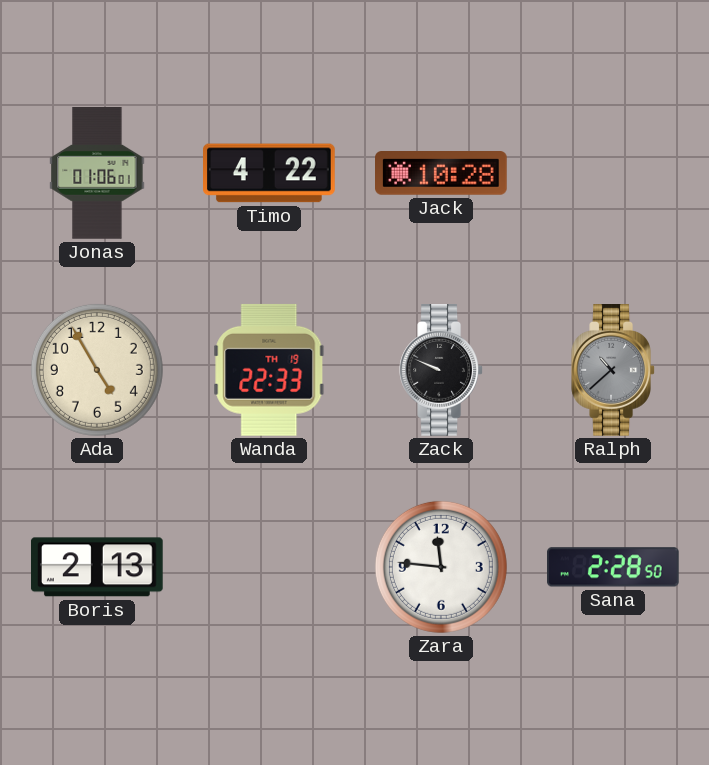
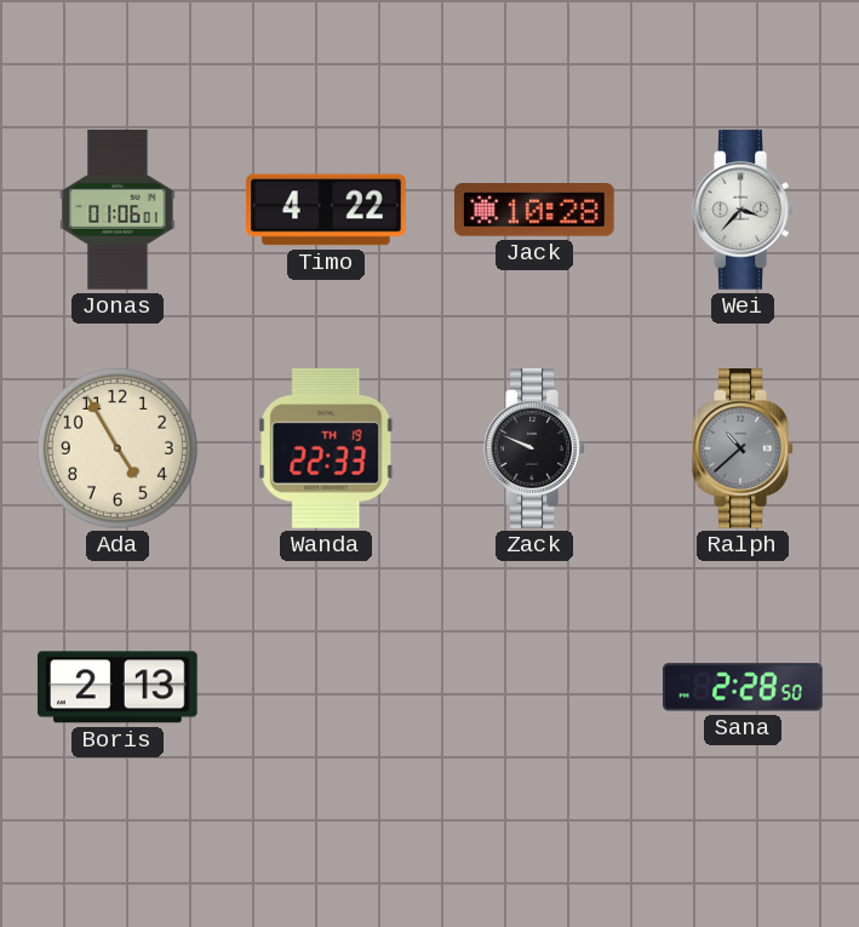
Wei: none -> 3:37 (743, 210)
Zara: 11:46 -> none (441, 567)
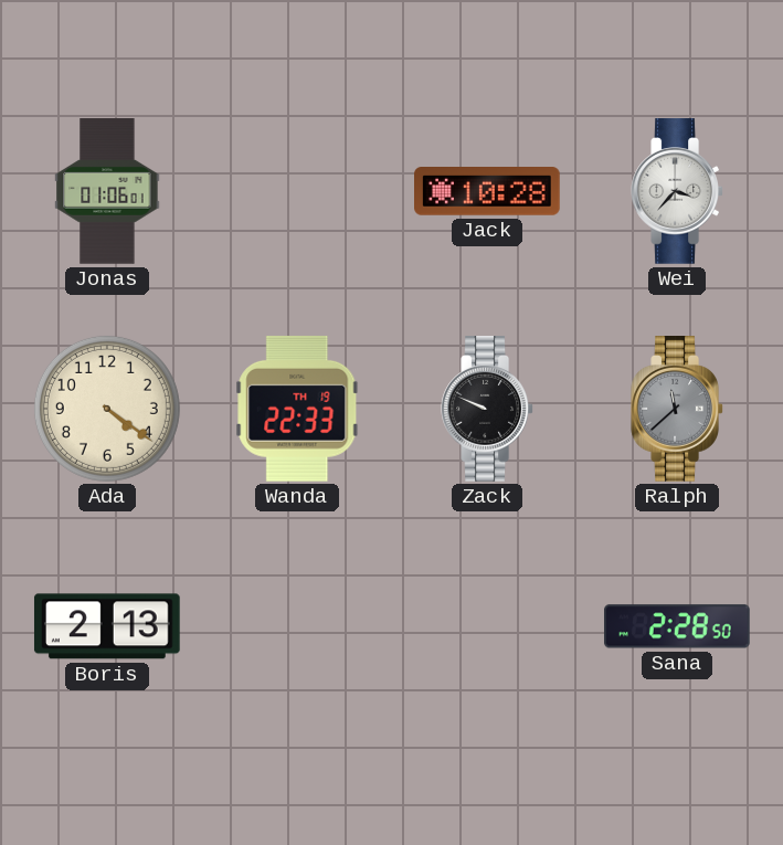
Timo: 4:22 -> none (327, 210)
Ada: 4:55 -> 4:21 (107, 409)
Ralph: 10:38 -> 11:38 (677, 409)
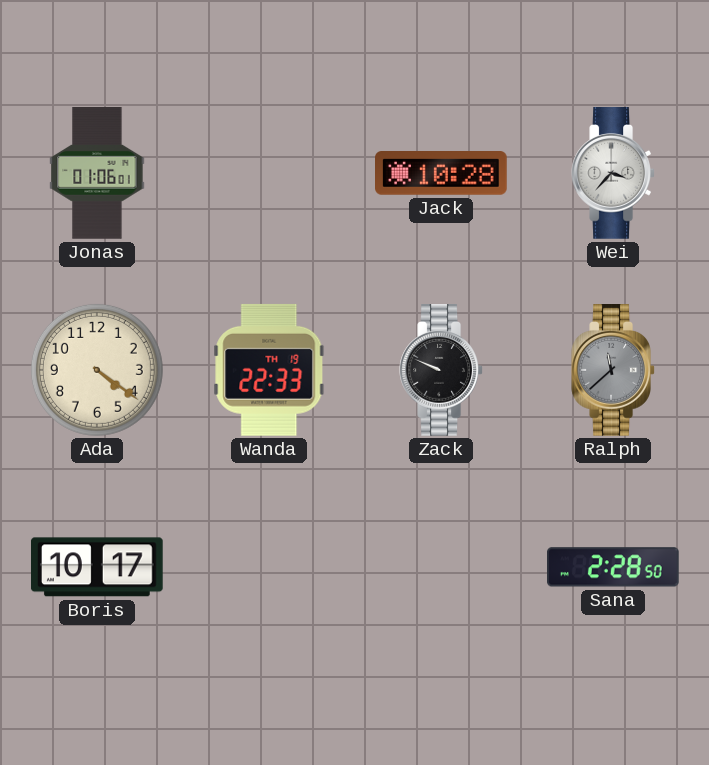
Boris: 2:13 -> 10:17 (97, 567)
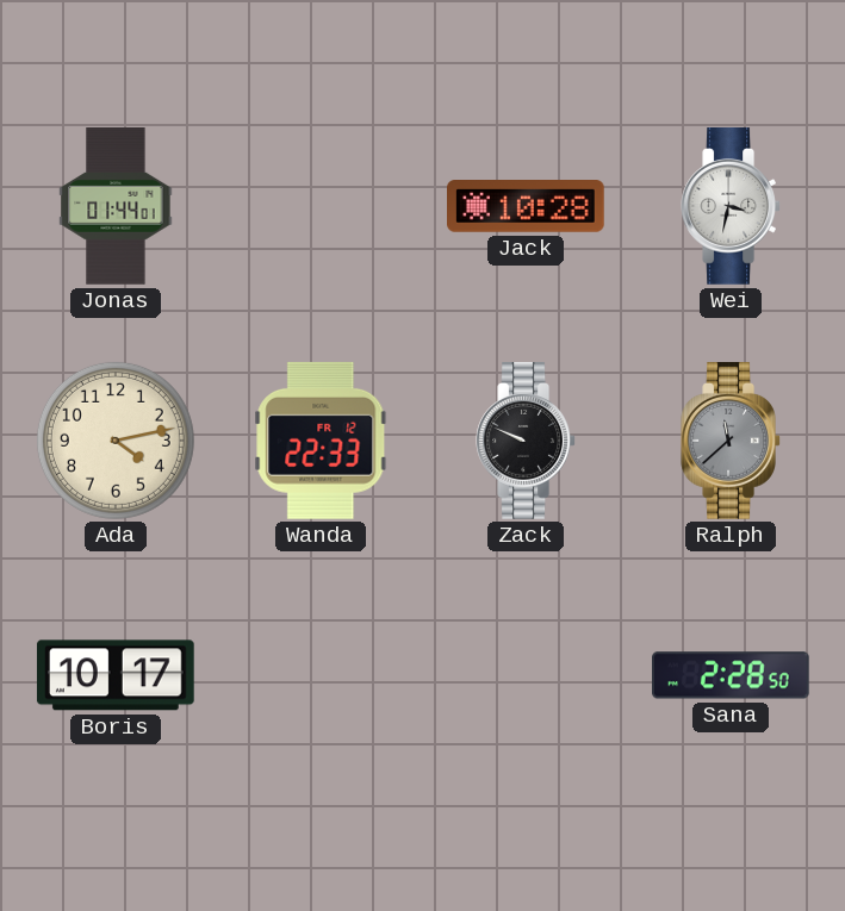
Jonas: 01:06 -> 01:44 (116, 206)
Wei: 3:37 -> 3:32 (731, 206)
Ada: 4:21 -> 4:13 (116, 441)
Wanda date: TH 19 -> FR 12 (321, 441)
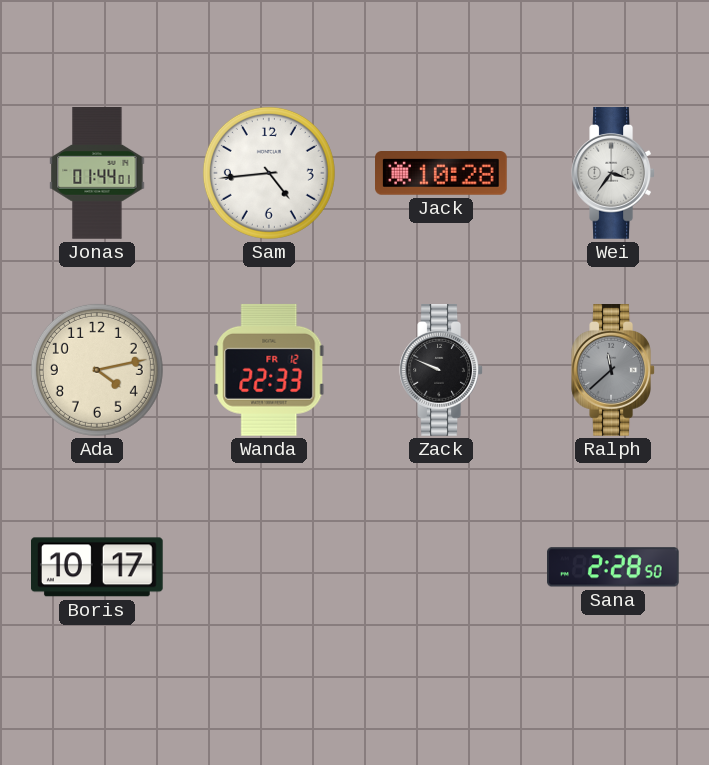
Sam: none -> 4:44 (269, 173)
Wei: 3:32 -> 3:36 (613, 173)
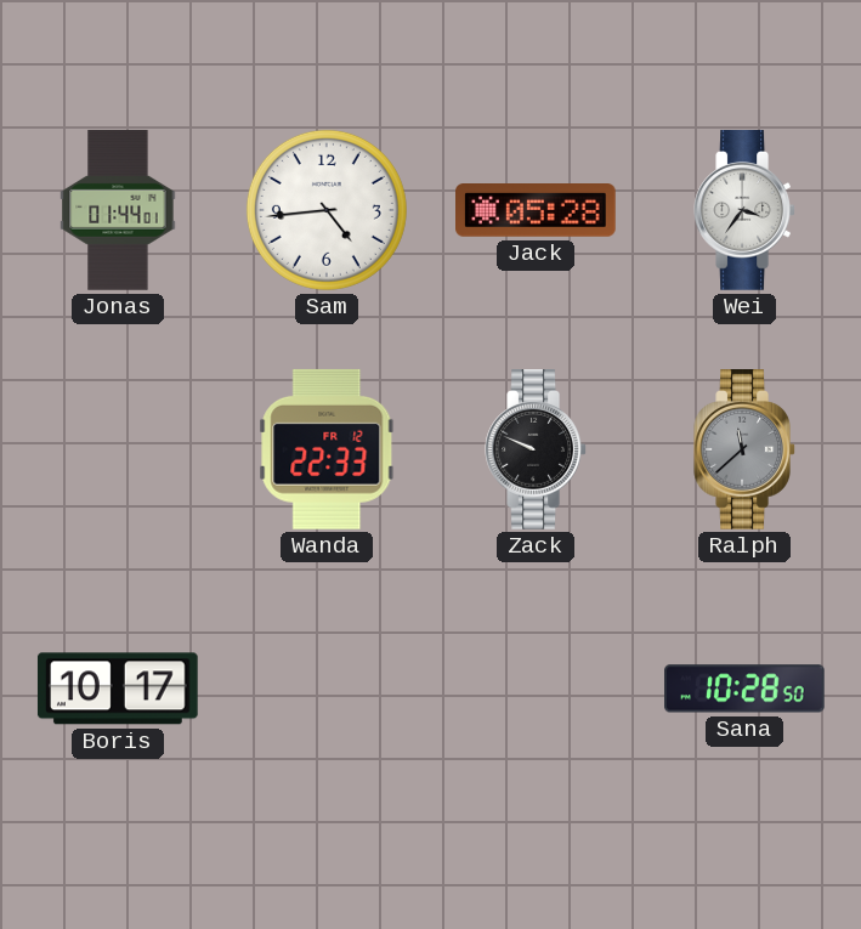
Jack: 10:28 -> 05:28 (537, 211)
Ada: 4:13 -> none (97, 370)
Sana: 2:28 -> 10:28 (746, 689)
